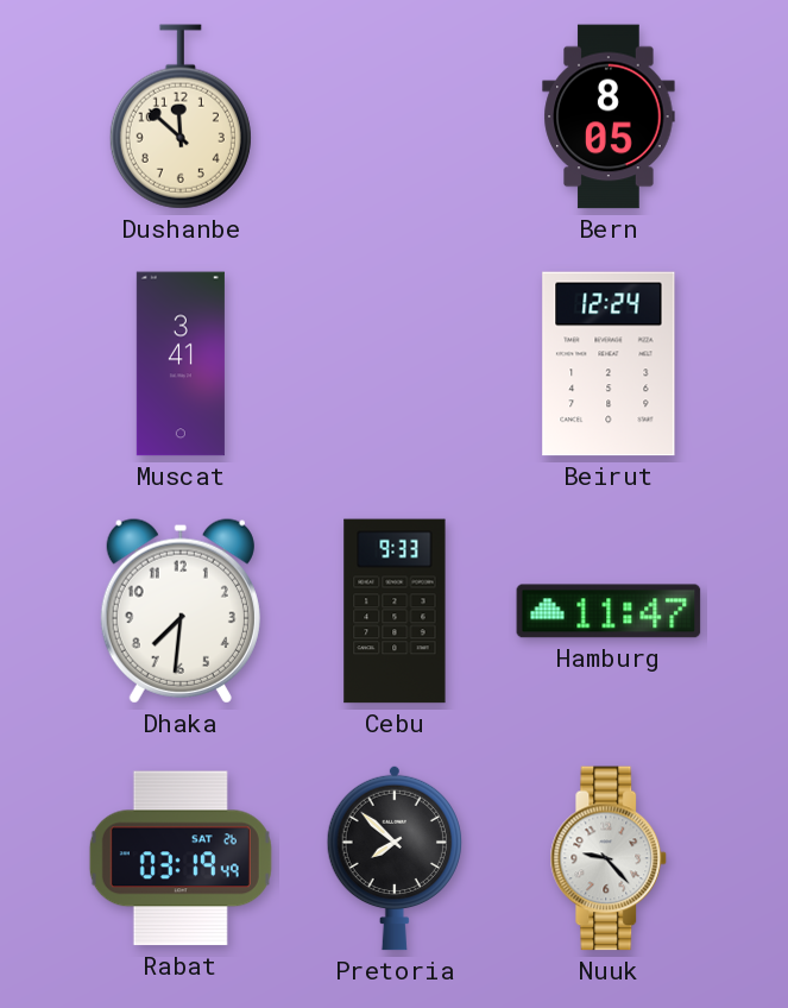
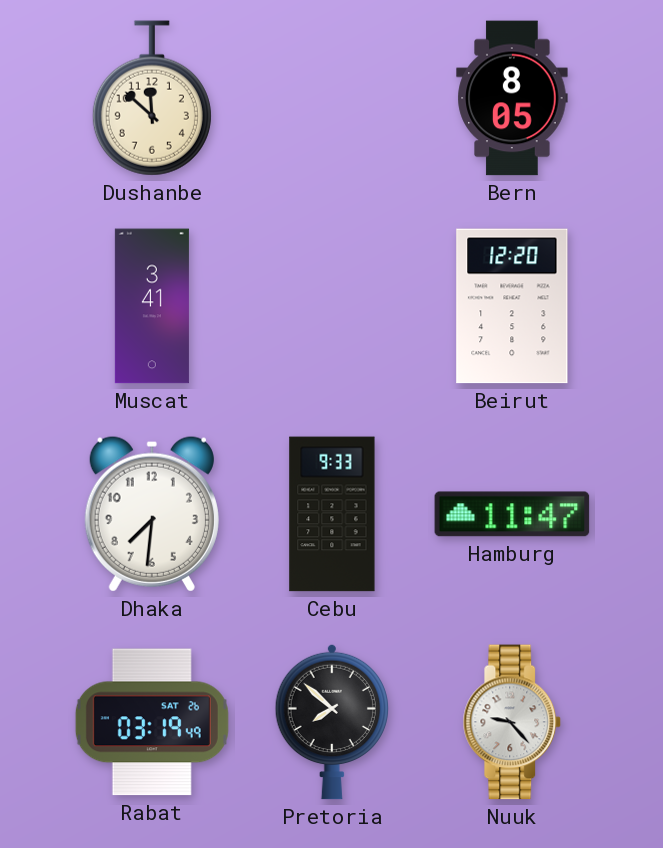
Beirut: 12:24 -> 12:20 (512, 306)
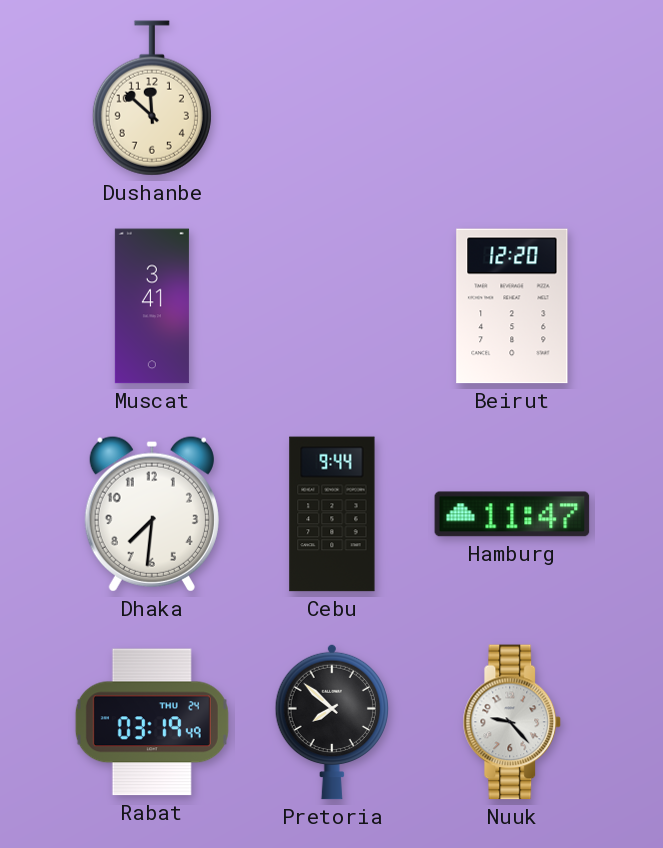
Bern: 8:05 -> none (512, 98)
Cebu: 9:33 -> 9:44 (332, 514)
Rabat date: SAT 26 -> THU 24 (152, 722)
